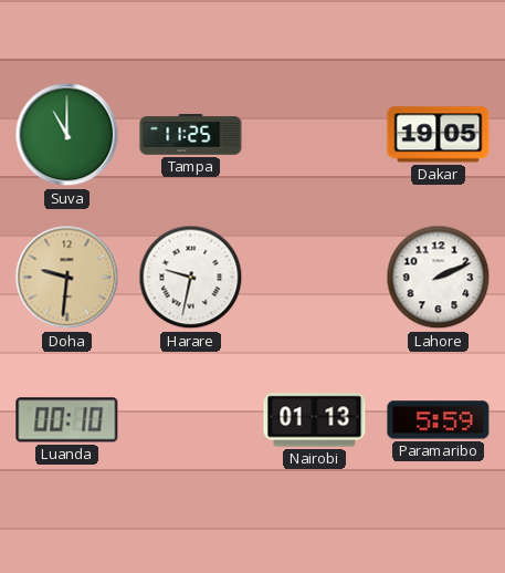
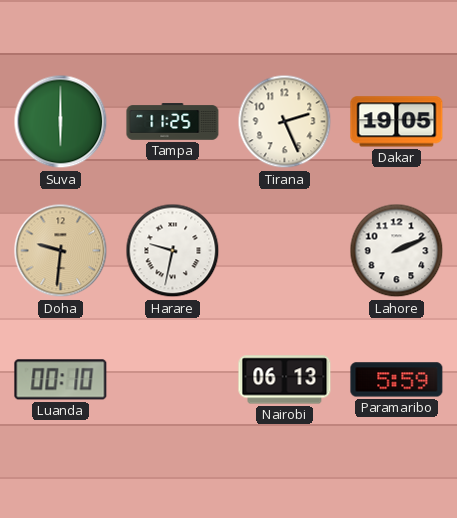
Suva: 11:00 -> 6:00 (61, 122)
Tirana: none -> 2:26 (285, 122)
Nairobi: 01:13 -> 06:13 (285, 380)
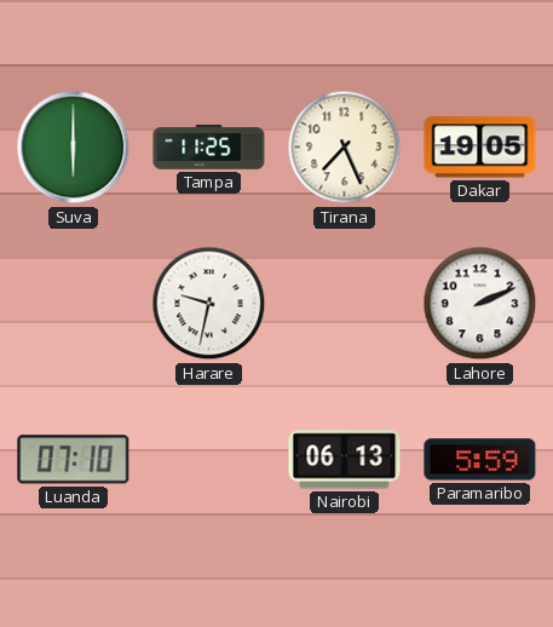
Tirana: 2:26 -> 7:26 (345, 148)
Doha: 9:31 -> none (61, 251)
Luanda: 00:10 -> 07:10 (74, 460)
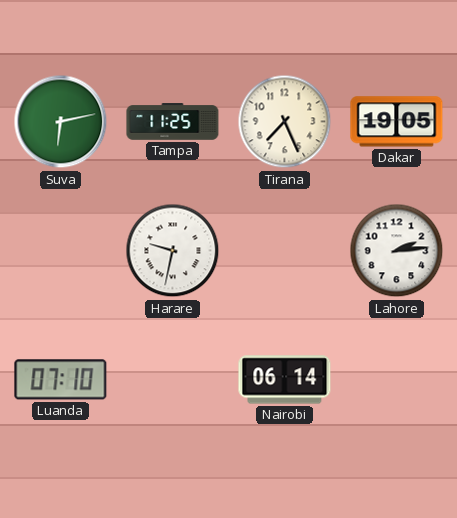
Suva: 6:00 -> 6:13 (61, 122)
Lahore: 2:11 -> 2:14 (397, 251)
Nairobi: 06:13 -> 06:14 (285, 380)
Paramaribo: 5:59 -> none (480, 460)
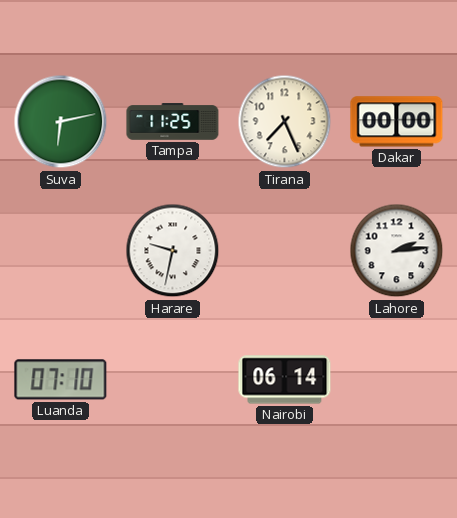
Dakar: 19:05 -> 00:00 (397, 122)
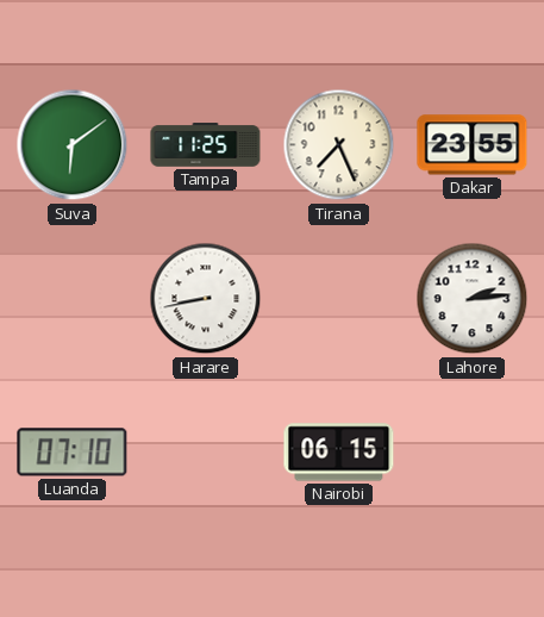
Suva: 6:13 -> 6:09 (73, 145)
Dakar: 00:00 -> 23:55 (473, 145)
Harare: 9:32 -> 8:43 (206, 299)
Nairobi: 06:14 -> 06:15 (339, 453)
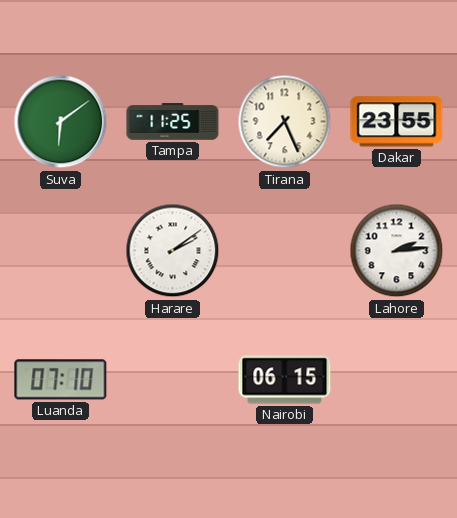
Harare: 8:43 -> 2:09 (173, 251)
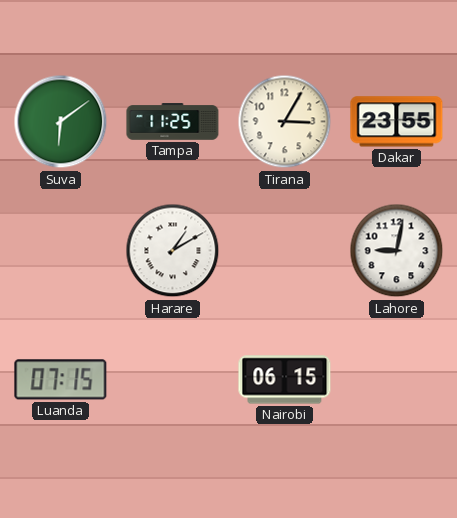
Tirana: 7:26 -> 3:05 (285, 122)
Harare: 2:09 -> 1:10 (173, 251)
Lahore: 2:14 -> 9:02 (397, 251)
Luanda: 07:10 -> 07:15 (61, 380)
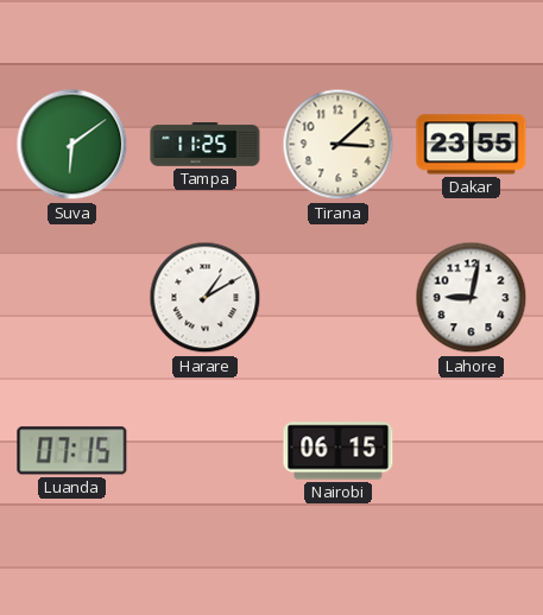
Tirana: 3:05 -> 3:08 (339, 145)
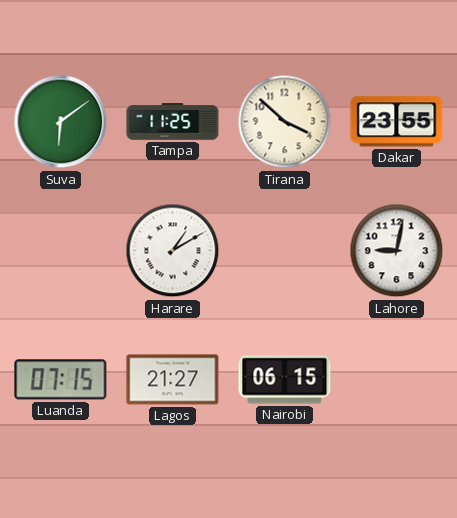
Tirana: 3:08 -> 3:52 (285, 122)
Lagos: none -> 21:27 (173, 380)
